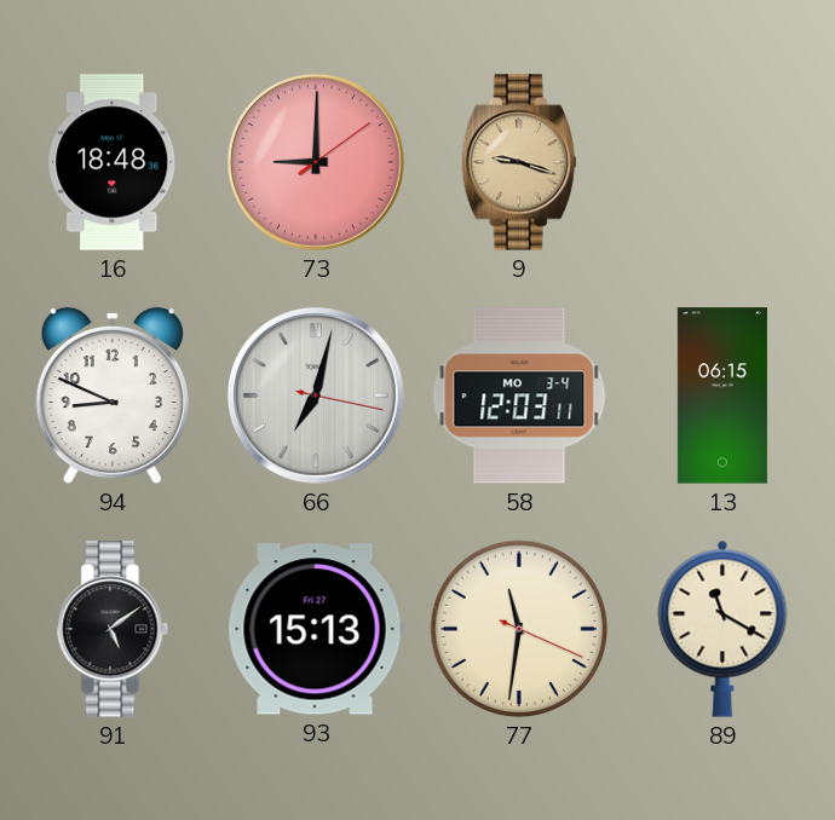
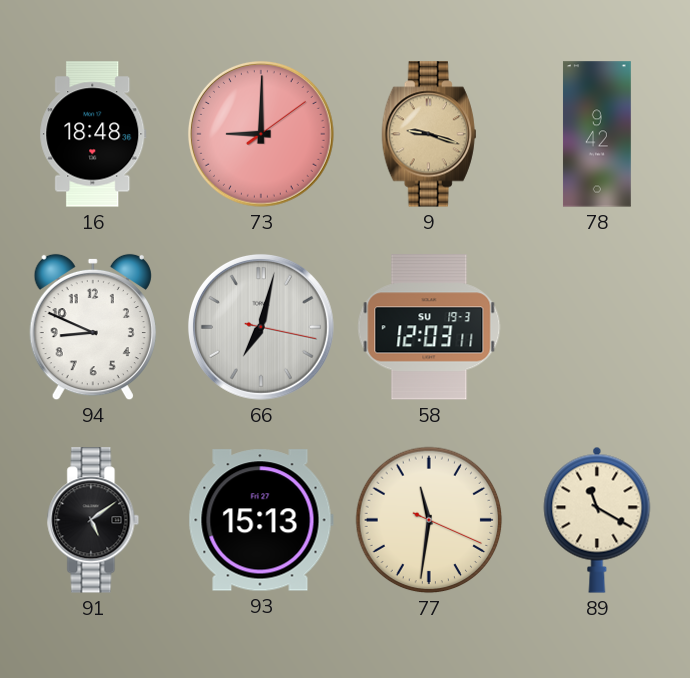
78: none -> 9:42 (597, 134)
58 date: MO 3-4 -> SU 19-3 (429, 327)
13: 06:15 -> none (722, 395)
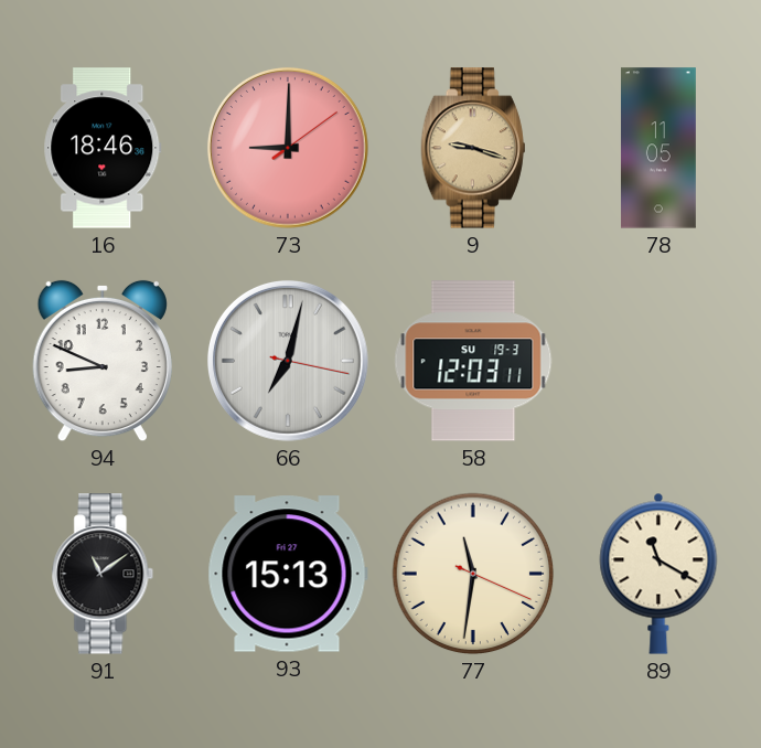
16: 18:48 -> 18:46 (103, 148)
78: 9:42 -> 11:05 (658, 148)
91: 5:09 -> 11:09 (103, 574)
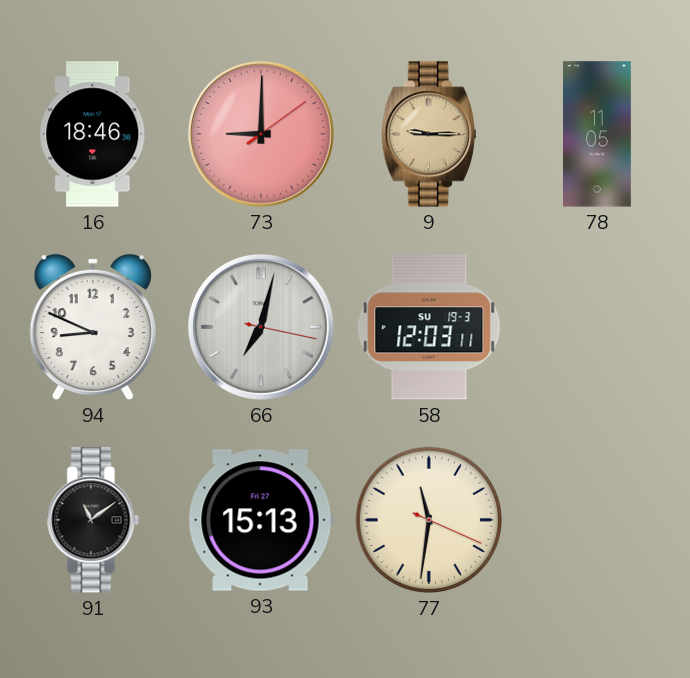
9: 9:18 -> 9:15 (429, 134)
89: 11:20 -> none (658, 574)
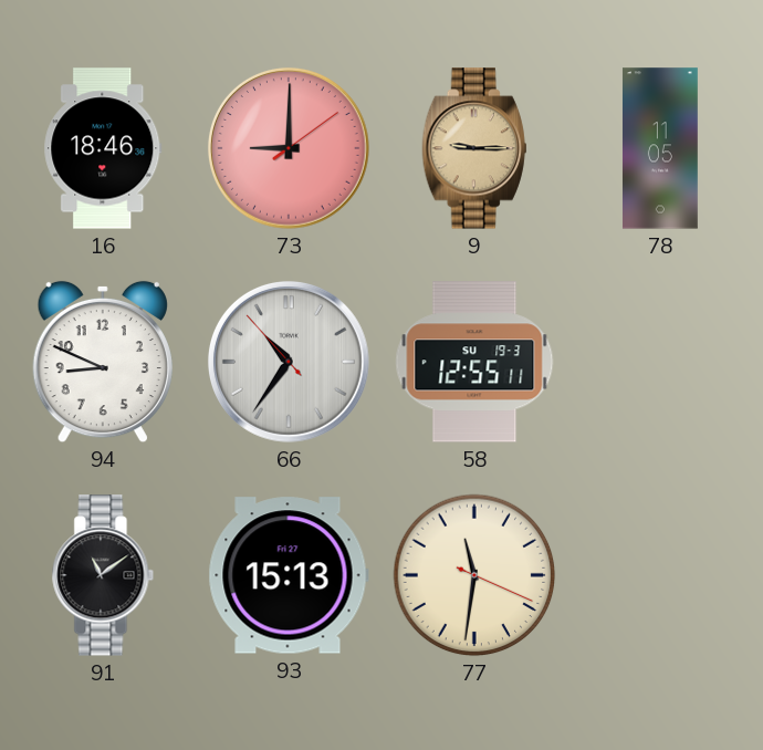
66: 7:02 -> 10:35 (289, 362)
58: 12:03 -> 12:55 (474, 362)
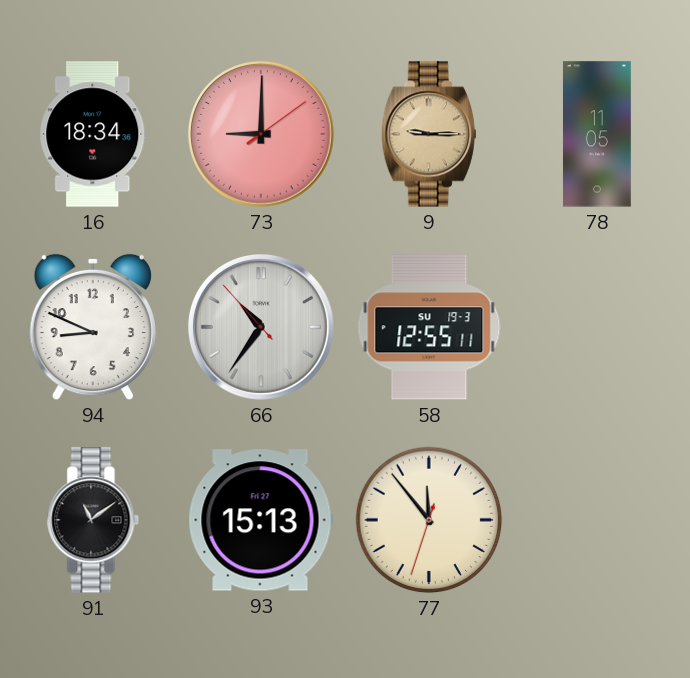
16: 18:46 -> 18:34 (93, 134)
77: 11:31 -> 11:53 (429, 520)
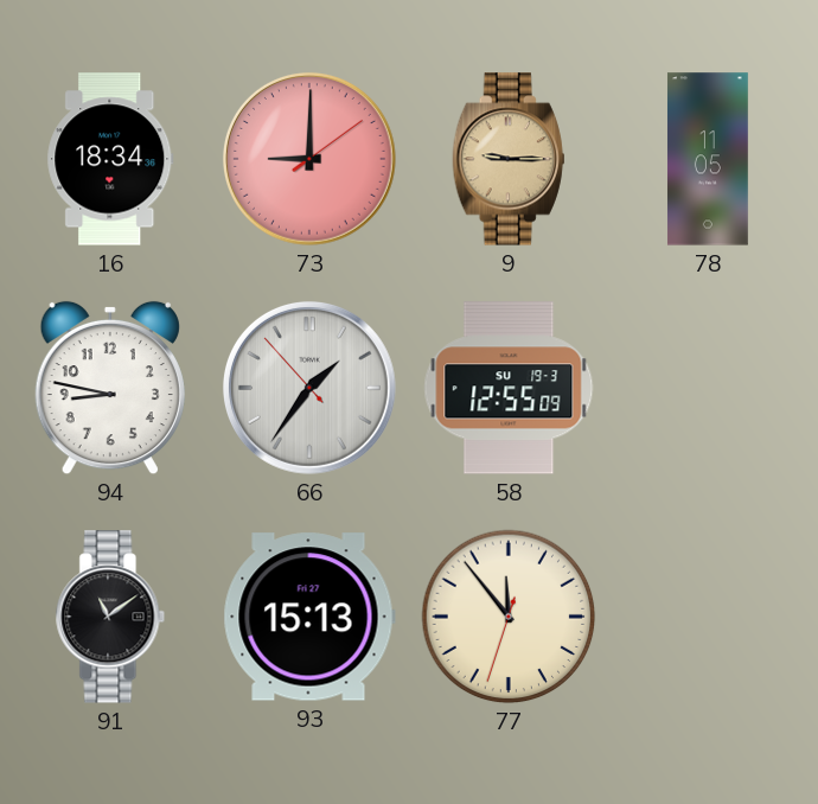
94: 8:49 -> 8:47 (110, 388)
66: 10:35 -> 1:35 (309, 388)
58: 12:55:11 -> 12:55:09 (509, 388)
